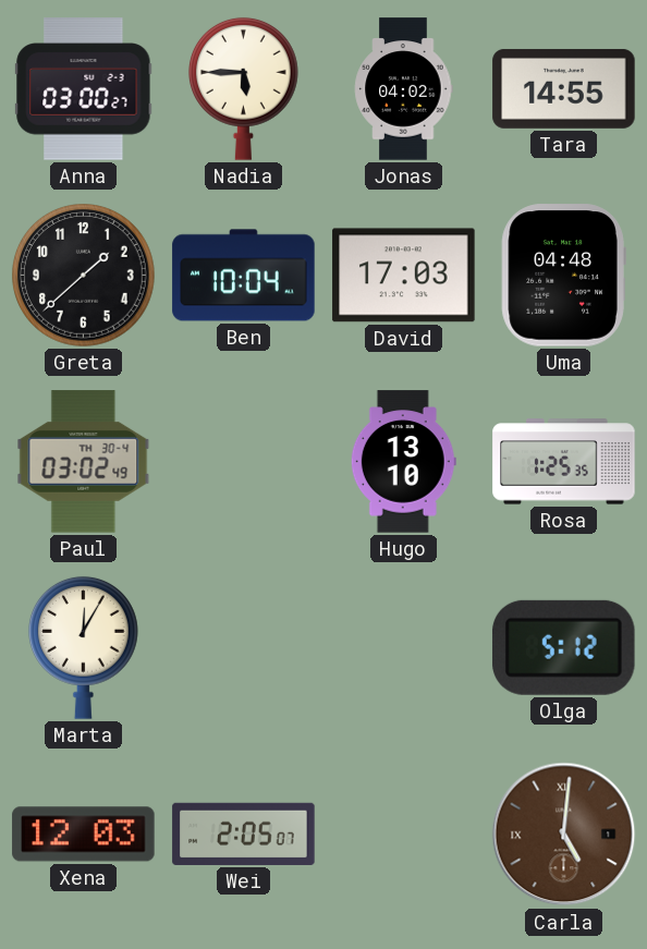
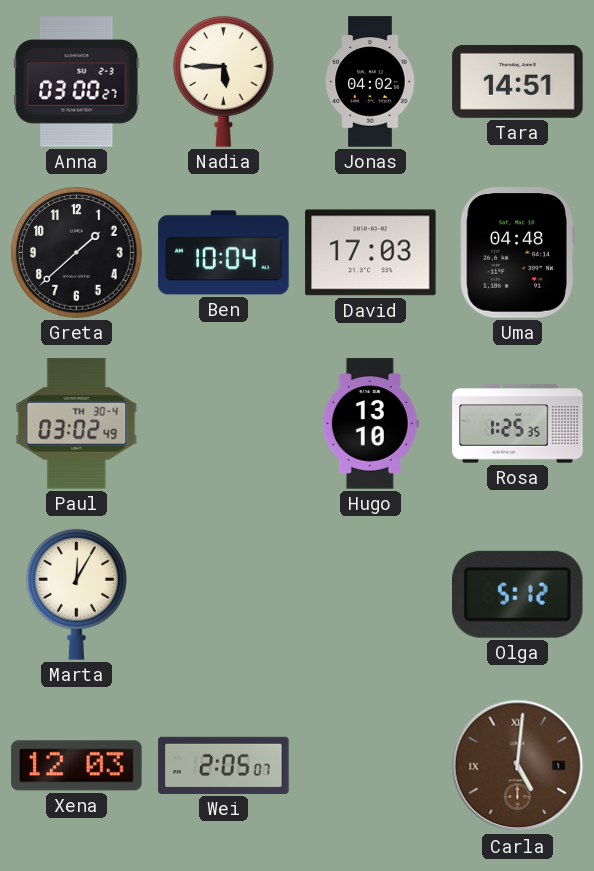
Tara: 14:55 -> 14:51 (518, 81)
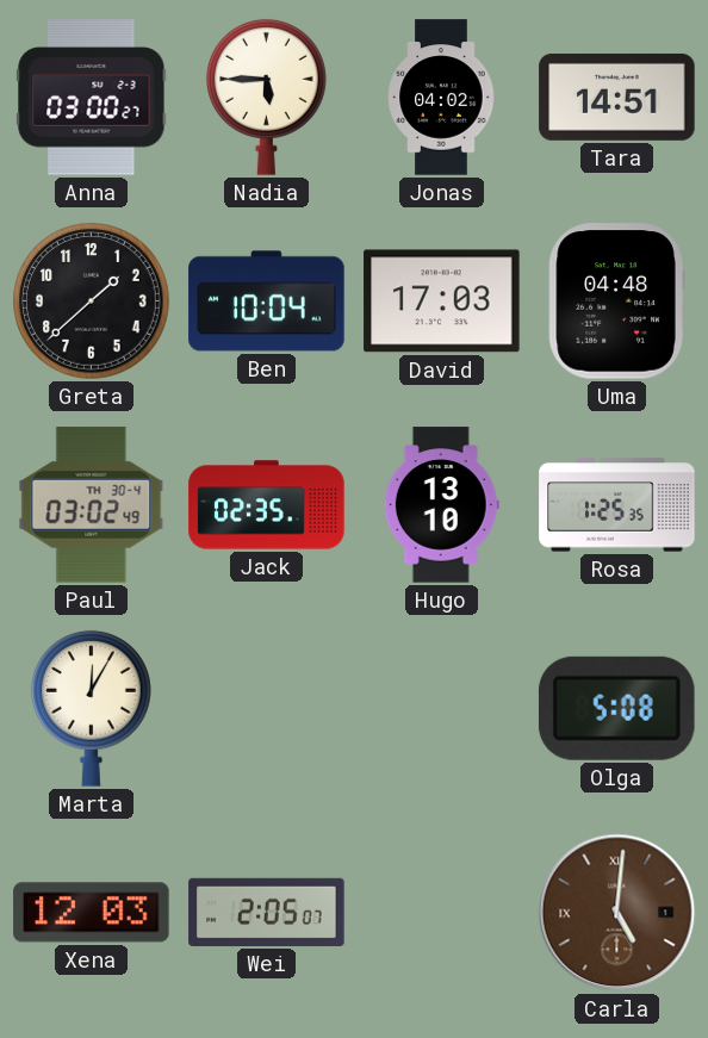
Jack: none -> 02:35 (267, 505)
Olga: 5:12 -> 5:08 (616, 708)
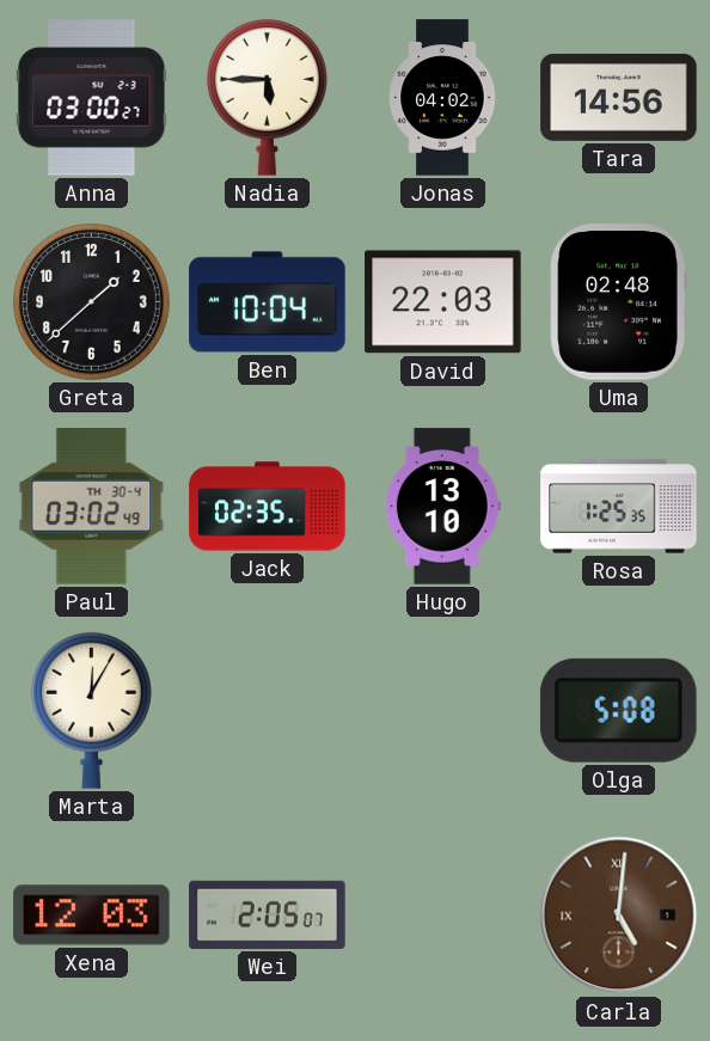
Tara: 14:51 -> 14:56 (619, 97)
David: 17:03 -> 22:03 (443, 302)
Uma: 04:48 -> 02:48 (618, 302)
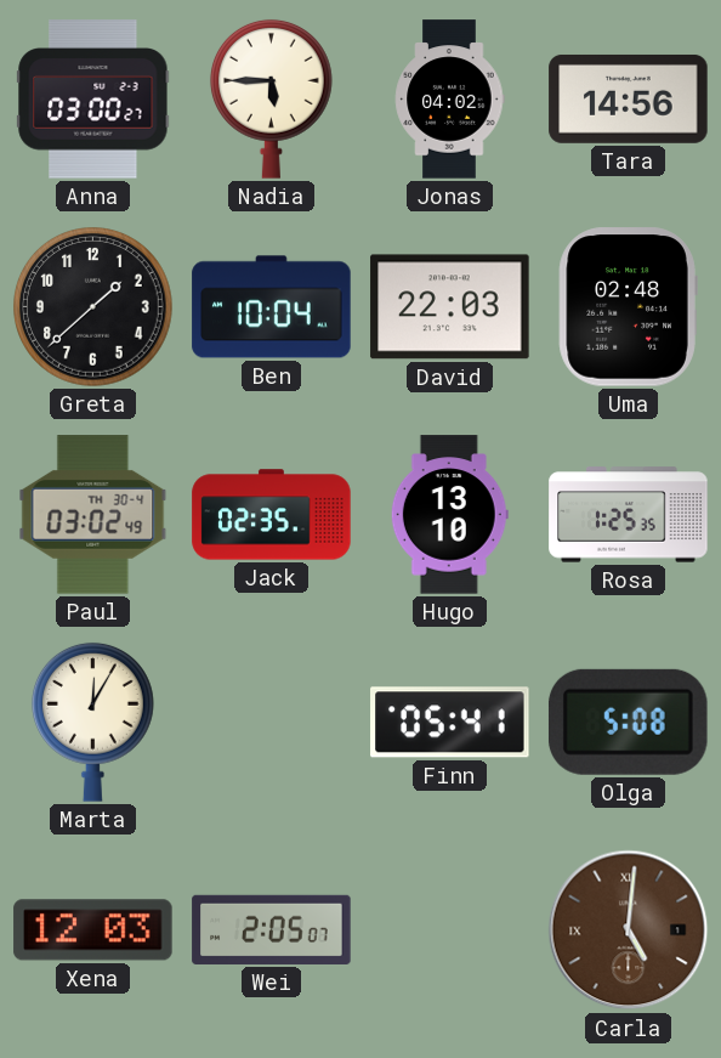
Finn: none -> 05:41 (450, 723)
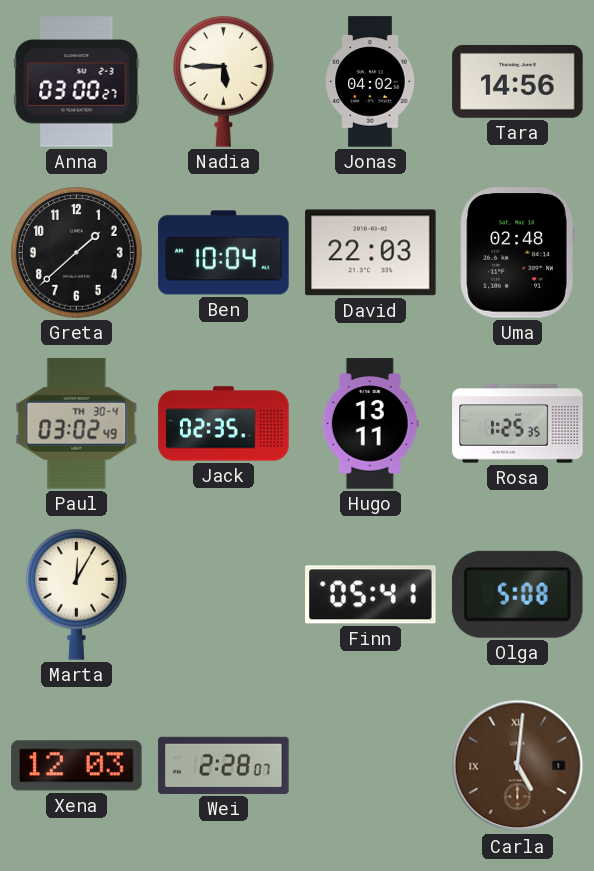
Hugo: 13:10 -> 13:11 (370, 424)
Wei: 2:05 -> 2:28 (224, 765)
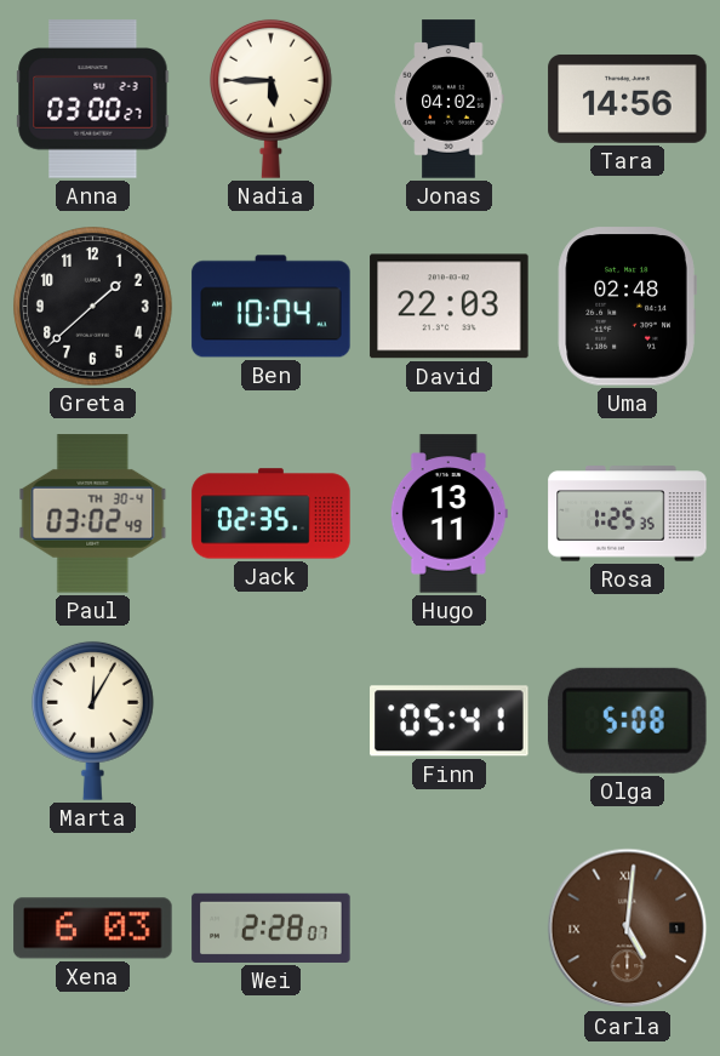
Xena: 12:03 -> 6:03 (93, 929)
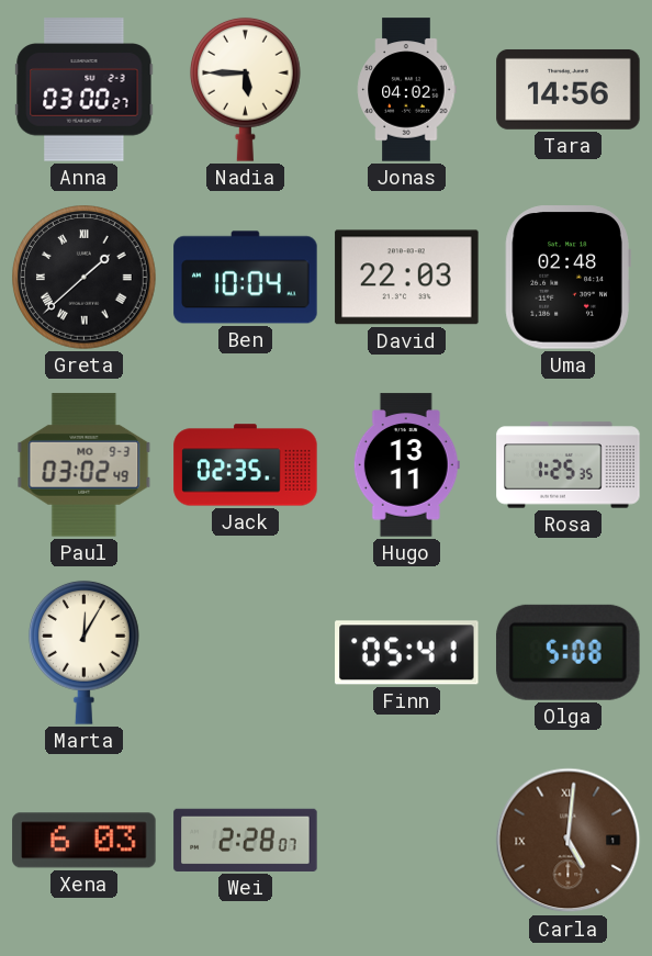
Greta numerals: Arabic -> Roman (85, 278)
Paul date: TH 30-4 -> MO 9-3 (85, 465)
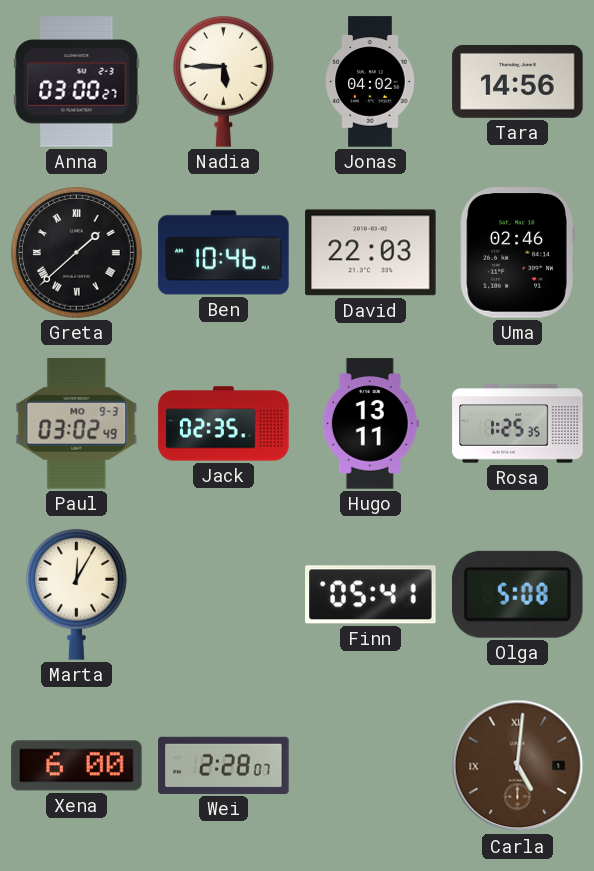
Ben: 10:04 -> 10:46 (224, 253)
Uma: 02:48 -> 02:46 (517, 253)
Xena: 6:03 -> 6:00 (77, 766)
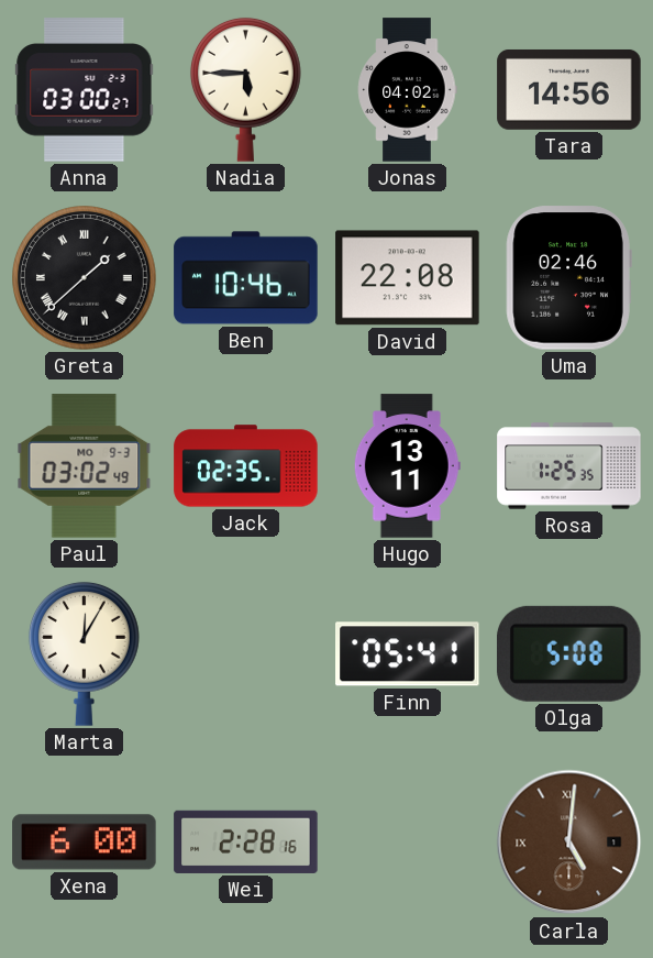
David: 22:03 -> 22:08 (408, 278)
Wei: 2:28:07 -> 2:28:16 (246, 841)
